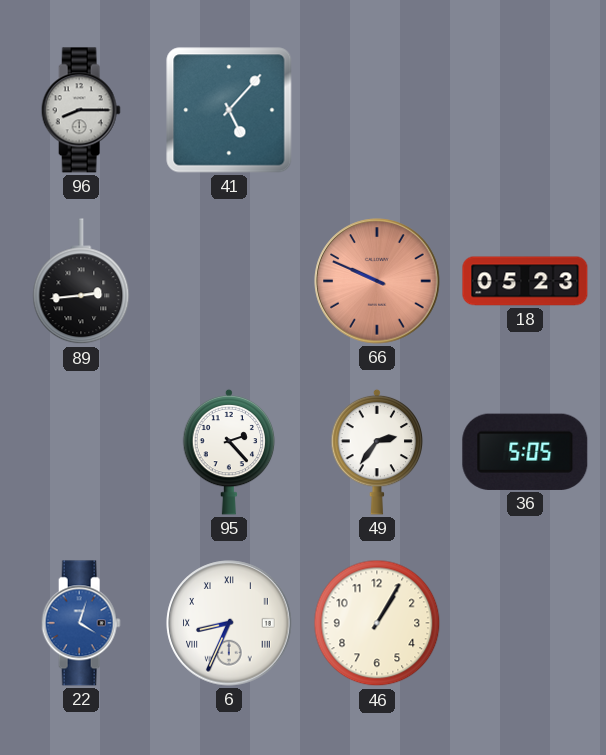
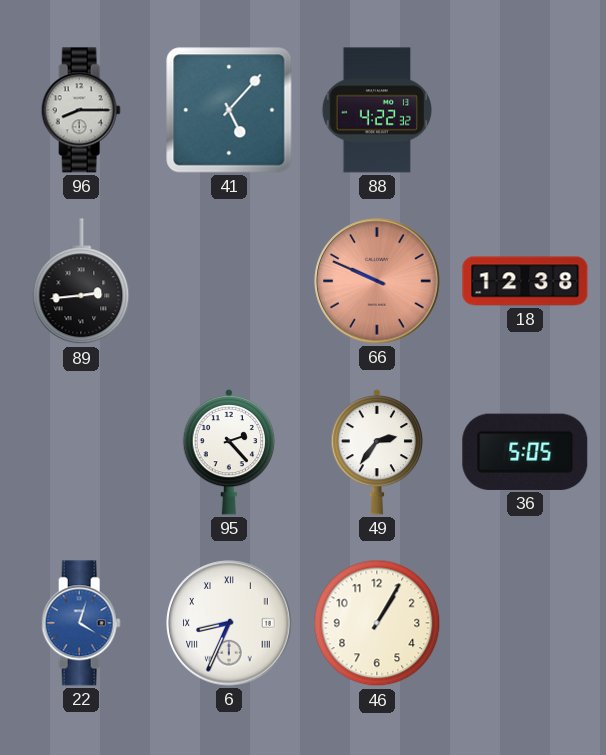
88: none -> 4:22 (377, 110)
18: 05:23 -> 12:38 (525, 281)
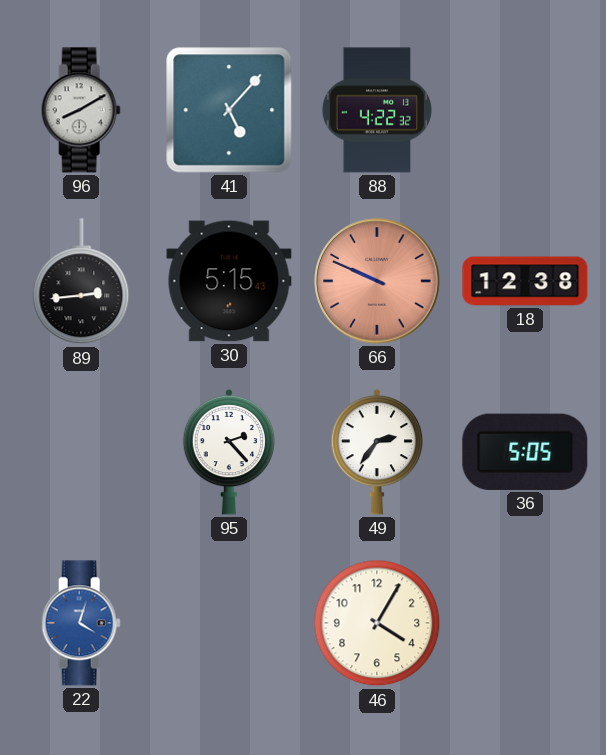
96: 8:15 -> 8:10 (81, 110)
30: none -> 5:15 (229, 281)
6: 8:34 -> none (229, 623)
46: 1:05 -> 4:05 (377, 623)
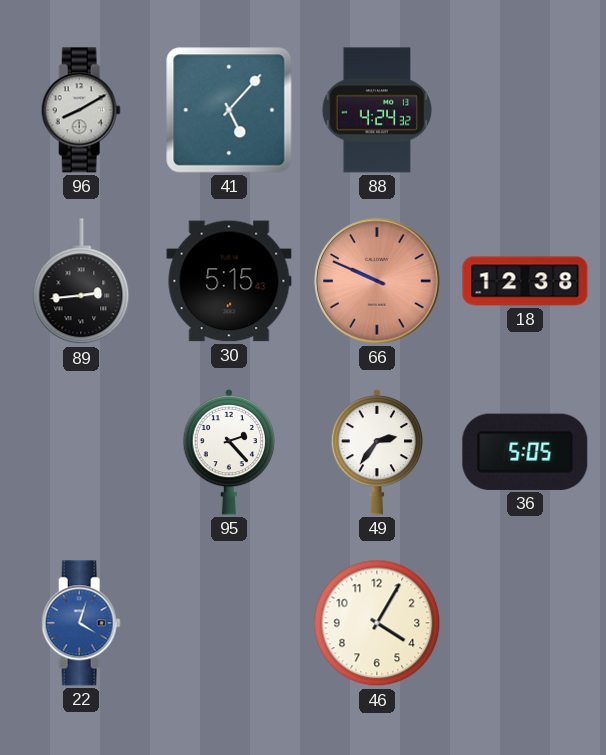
88: 4:22 -> 4:24 (377, 110)
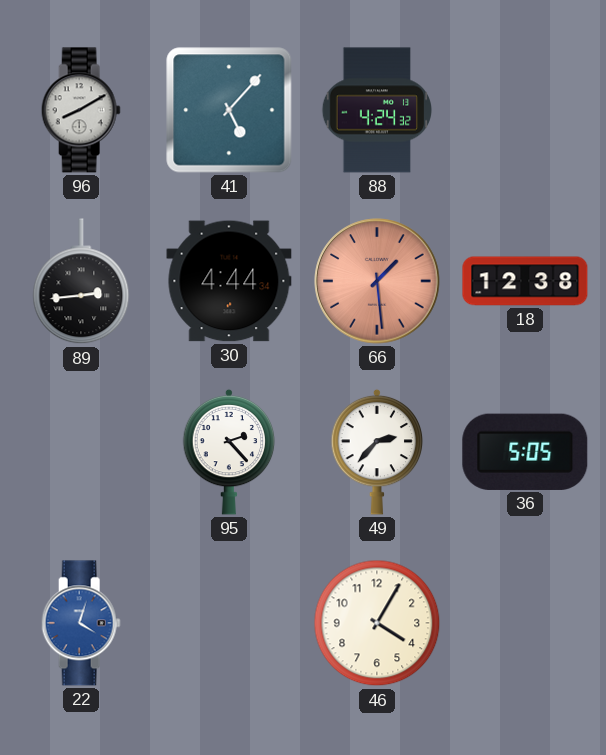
30: 5:15 -> 4:44 (229, 281)
66: 9:49 -> 1:29 (377, 281)
49: 2:36 -> 2:37 (377, 452)
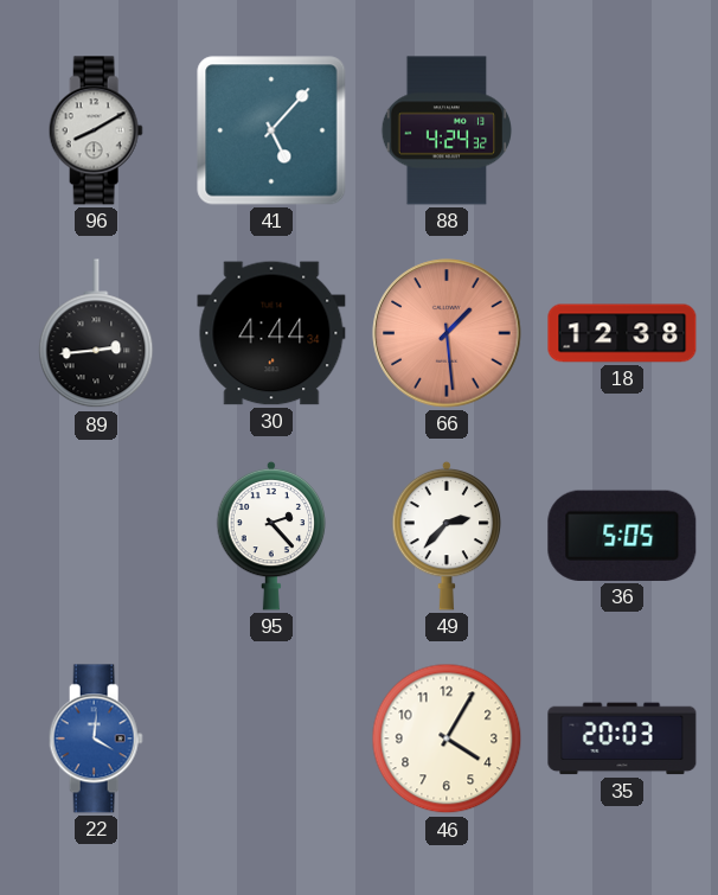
22: 4:03 -> 4:01 (96, 739)
35: none -> 20:03 (622, 739)
